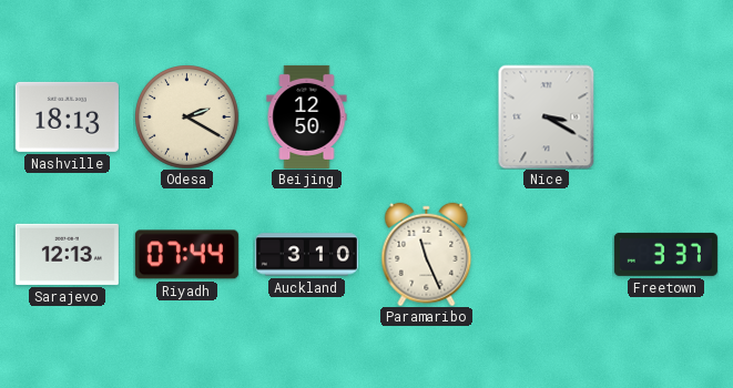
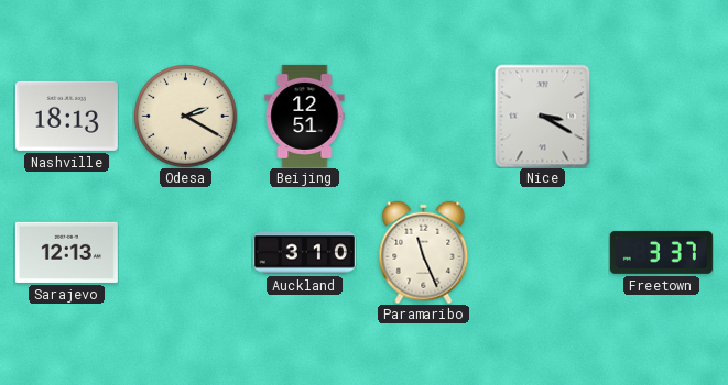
Beijing: 12:50 -> 12:51 (305, 116)
Riyadh: 07:44 -> none (186, 255)
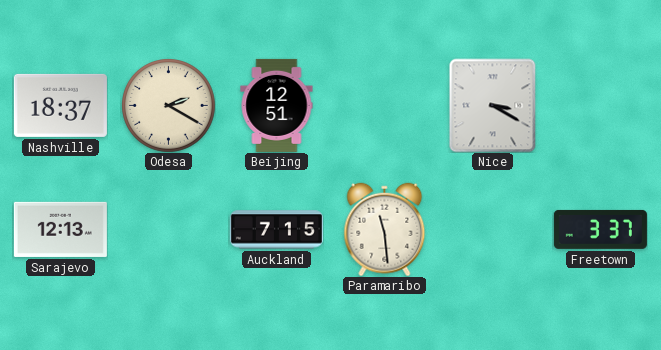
Nashville: 18:13 -> 18:37 (60, 105)
Auckland: 3:10 -> 7:15 (276, 230)
Paramaribo: 11:26 -> 11:29 (385, 229)
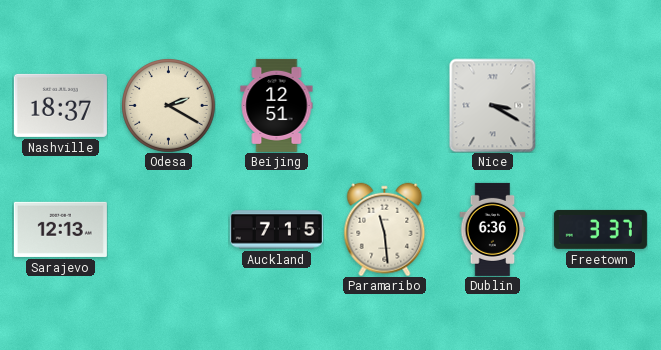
Dublin: none -> 6:36 (493, 229)
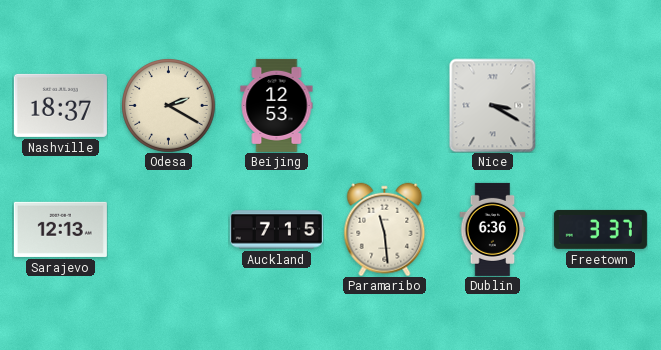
Beijing: 12:51 -> 12:53 (277, 105)
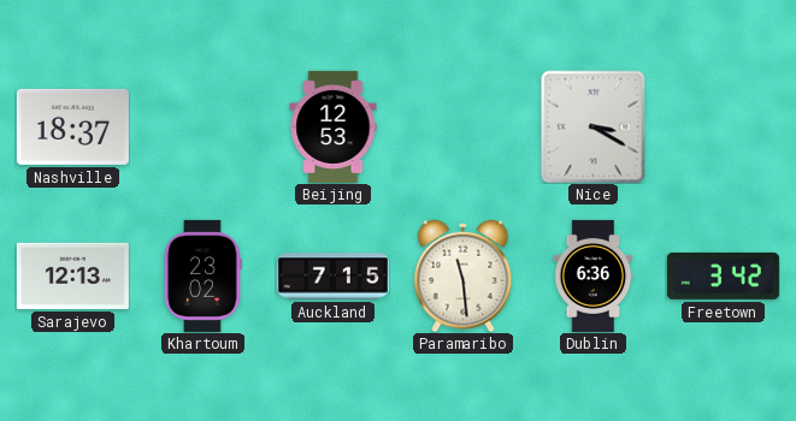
Odesa: 2:20 -> none (169, 106)
Khartoum: none -> 23:02 (204, 275)
Freetown: 3:37 -> 3:42 (723, 275)
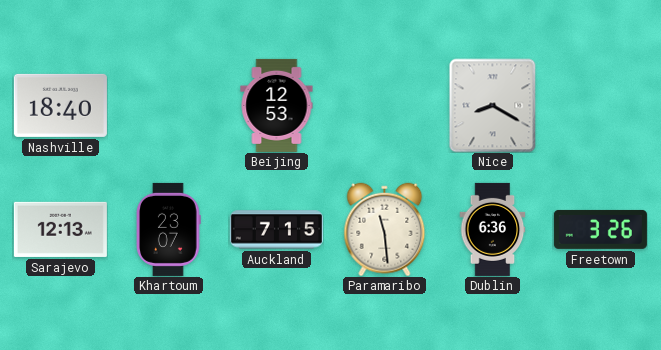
Nashville: 18:37 -> 18:40 (60, 105)
Nice: 3:20 -> 8:20 (493, 105)
Khartoum: 23:02 -> 23:07 (169, 229)
Freetown: 3:42 -> 3:26 (600, 229)
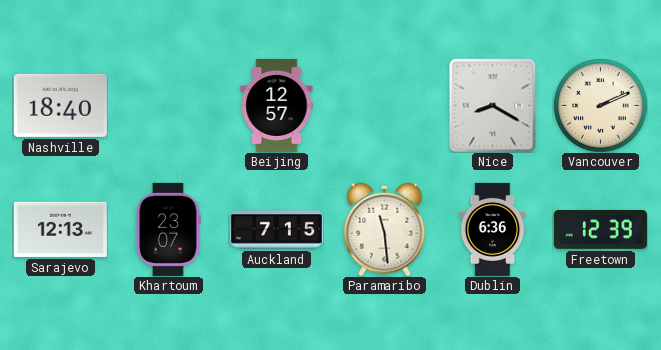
Beijing: 12:53 -> 12:57 (277, 105)
Vancouver: none -> 2:11 (601, 106)
Freetown: 3:26 -> 12:39 (600, 229)
